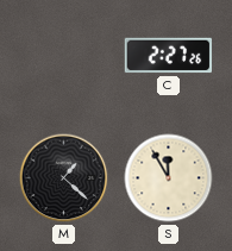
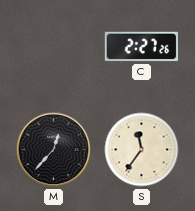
M: 1:22 -> 12:37 (54, 150)
S: 11:55 -> 11:36 (142, 150)
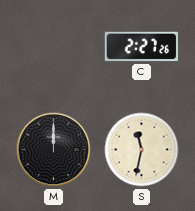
M: 12:37 -> 12:00 (54, 150)
S: 11:36 -> 11:32 (142, 150)
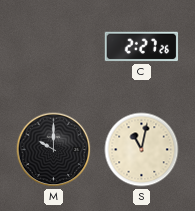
M: 12:00 -> 10:00 (54, 150)
S: 11:32 -> 11:02 (142, 150)
